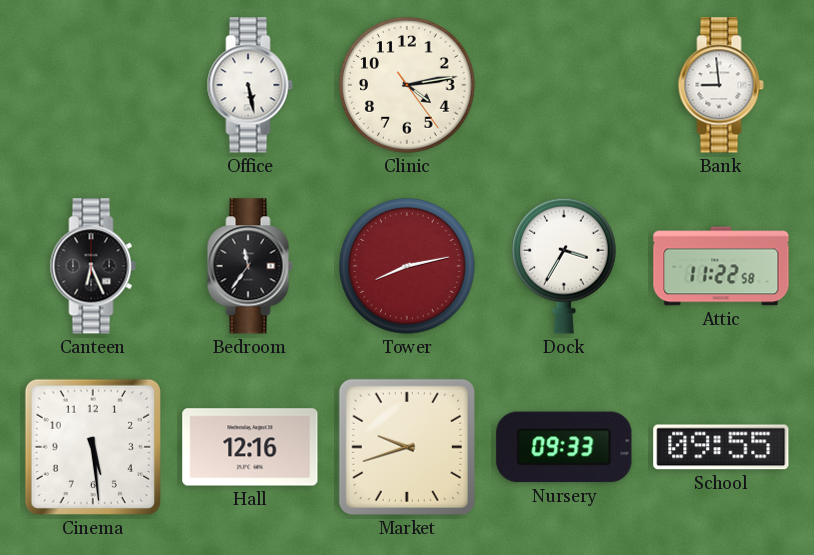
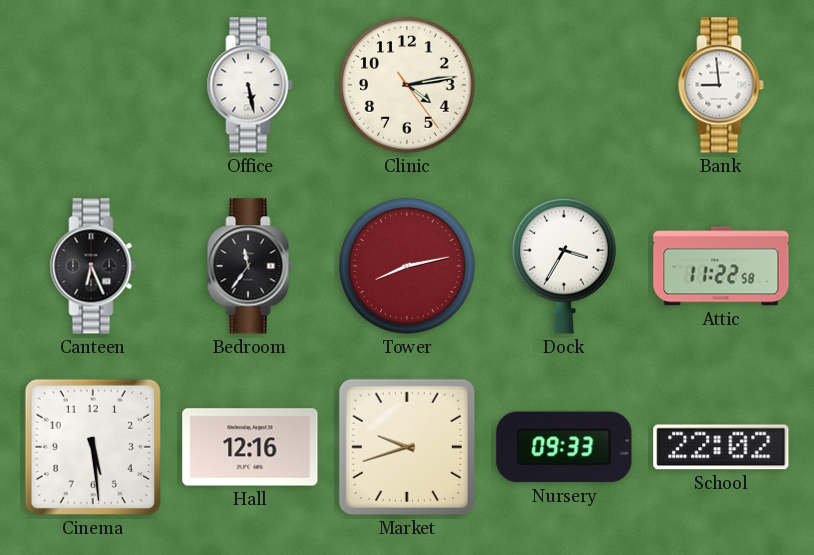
School: 09:55 -> 22:02 (721, 447)
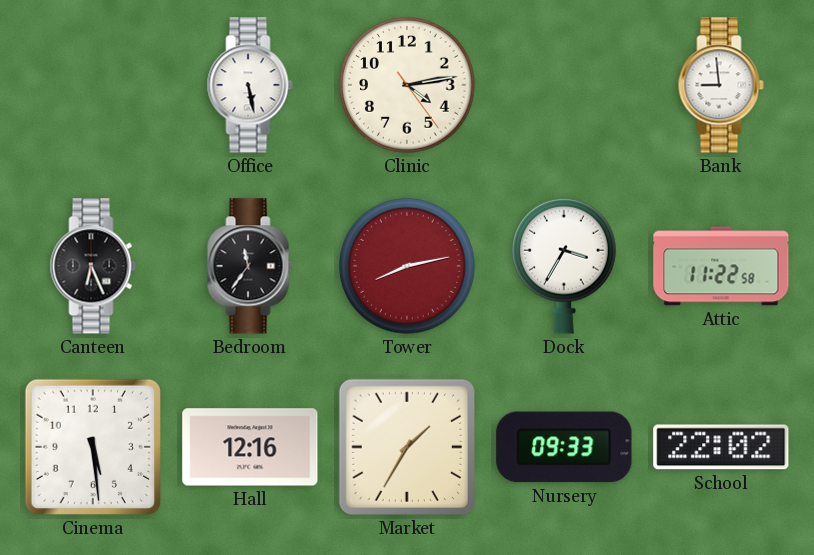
Market: 9:42 -> 1:35 (407, 447)
